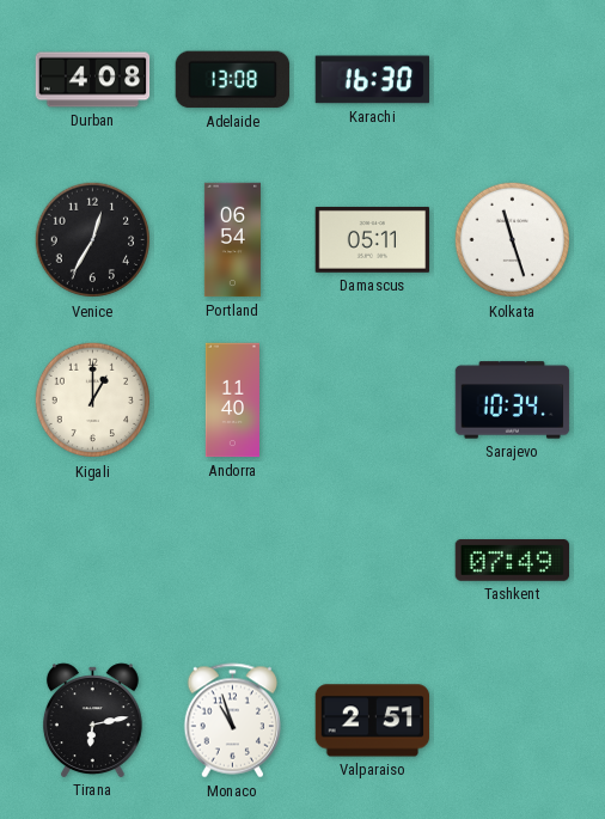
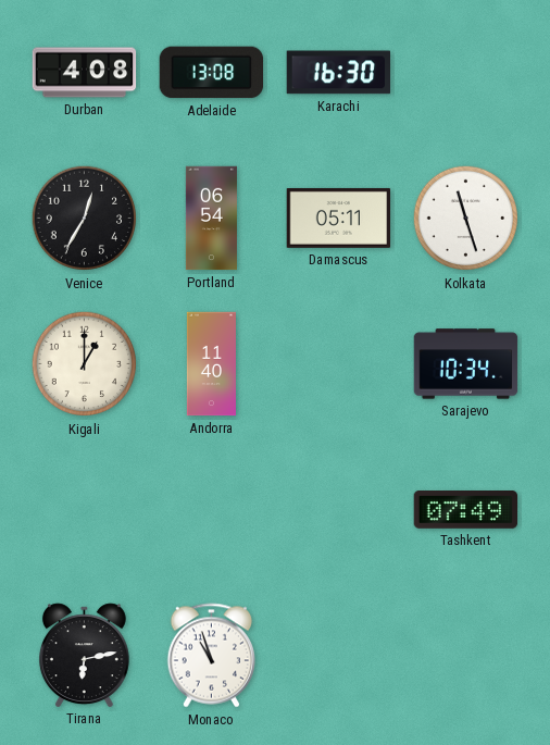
Valparaiso: 2:51 -> none (373, 721)
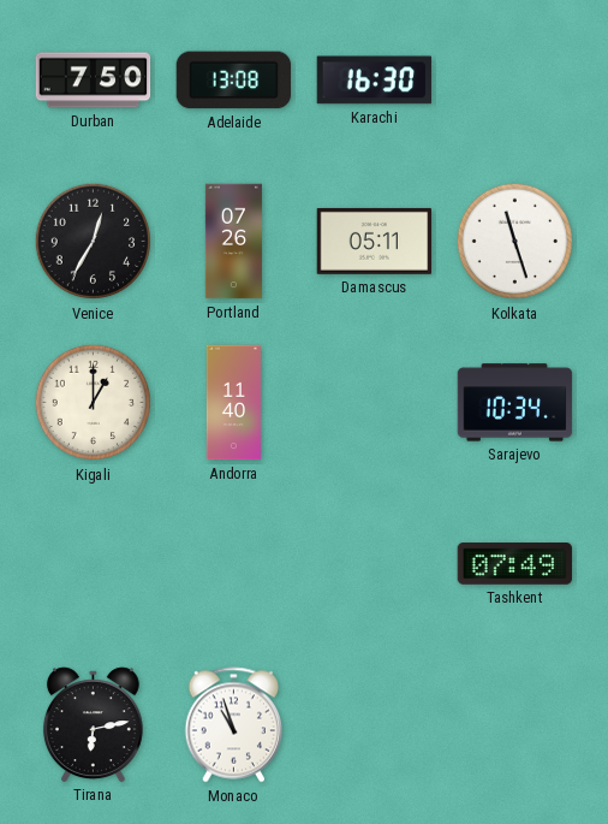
Durban: 4:08 -> 7:50 (94, 81)
Portland: 06:54 -> 07:26 (233, 242)
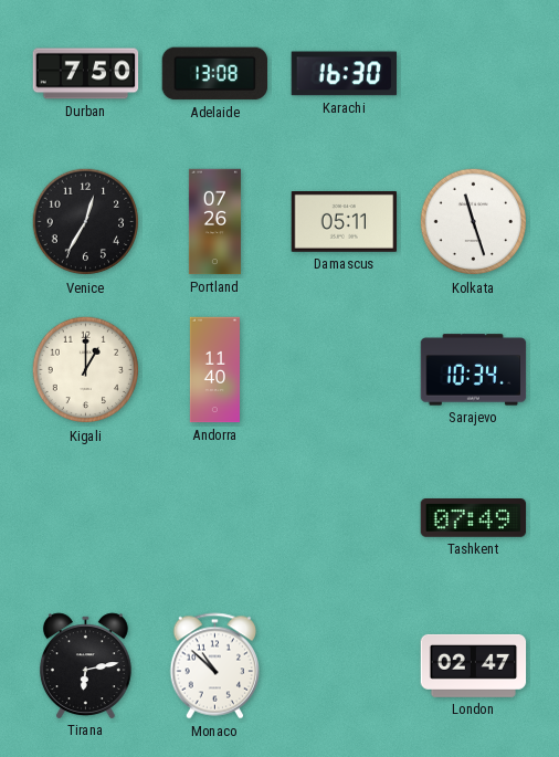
Monaco: 10:57 -> 10:52 (214, 666)
London: none -> 02:47 (474, 665)
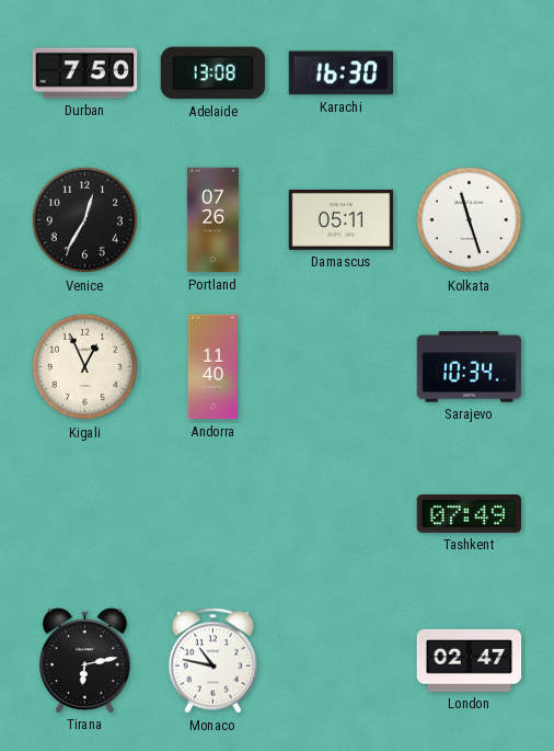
Kigali: 1:00 -> 12:56 (85, 367)
Monaco: 10:52 -> 10:47 (212, 661)
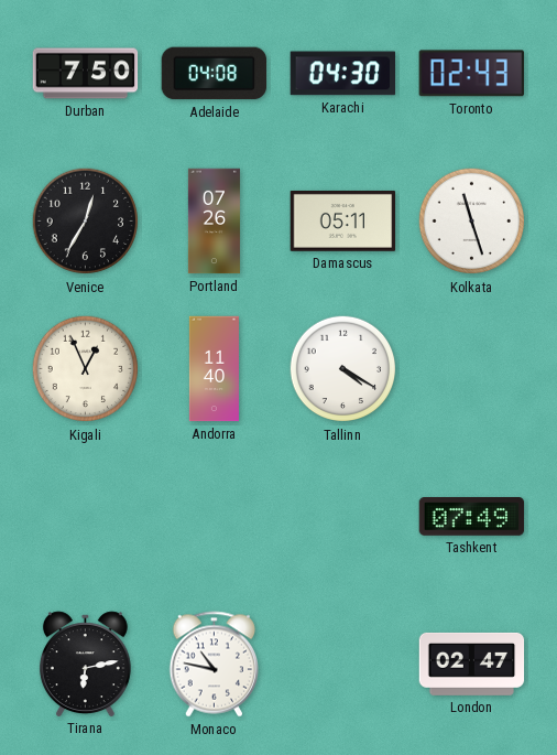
Adelaide: 13:08 -> 04:08 (215, 74)
Karachi: 16:30 -> 04:30 (343, 74)
Toronto: none -> 02:43 (471, 74)
Tallinn: none -> 4:20 (343, 369)
Sarajevo: 10:34 -> none (470, 367)
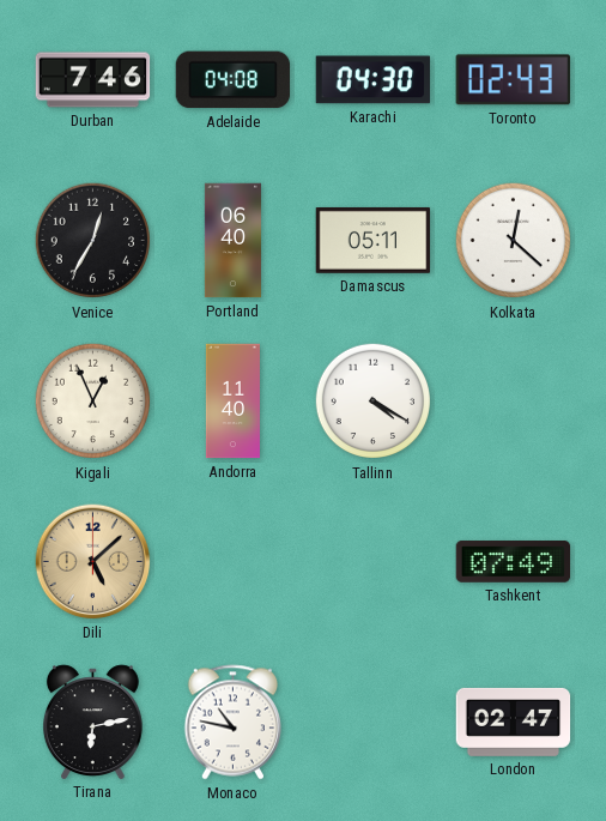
Durban: 7:50 -> 7:46 (93, 80)
Portland: 07:26 -> 06:40 (232, 241)
Kolkata: 11:27 -> 12:22 (514, 241)
Dili: none -> 5:08 (93, 562)
